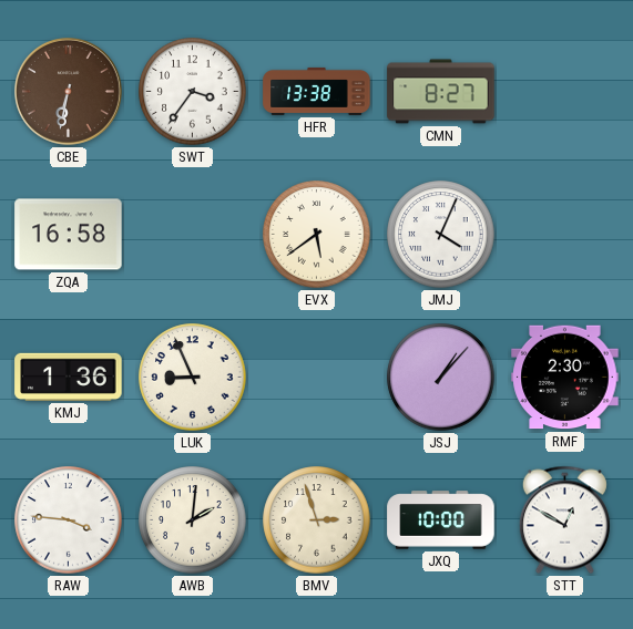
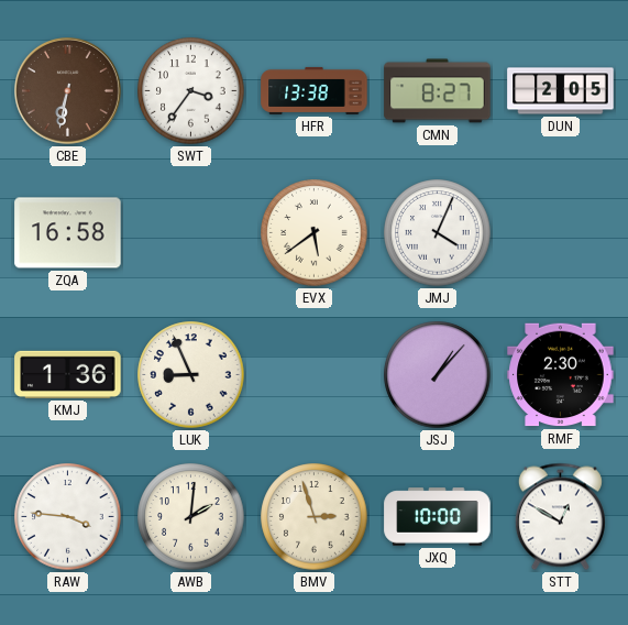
DUN: none -> 2:05 (561, 91)
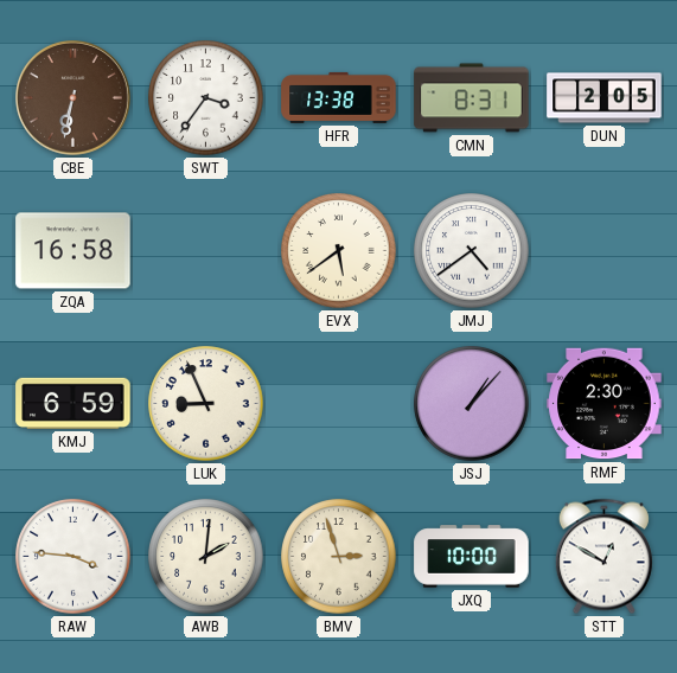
CMN: 8:27 -> 8:31 (472, 98)
JMJ: 4:04 -> 4:39 (472, 251)
KMJ: 1:36 -> 6:59 (74, 403)
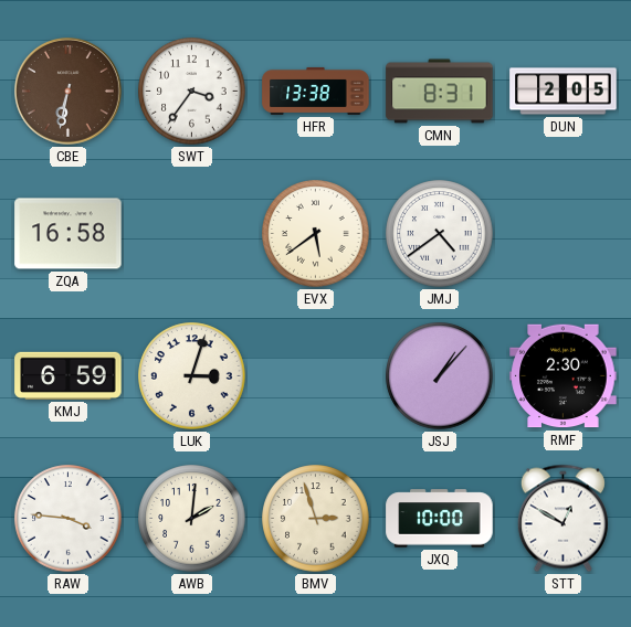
LUK: 8:56 -> 3:03 (192, 376)
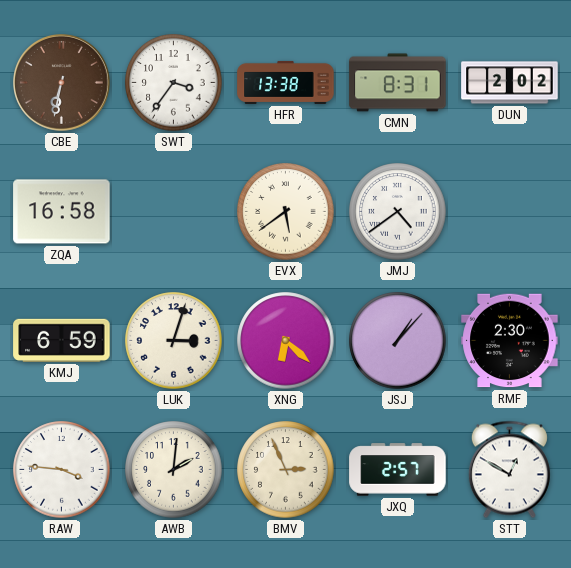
DUN: 2:05 -> 2:02 (510, 83)
XNG: none -> 6:22 (286, 341)
BMV: 2:57 -> 2:56 (286, 470)
JXQ: 10:00 -> 2:57 (398, 470)
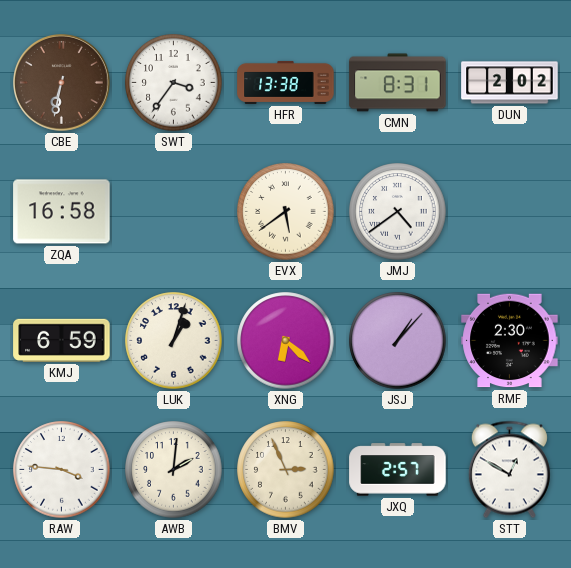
LUK: 3:03 -> 1:03 (174, 341)
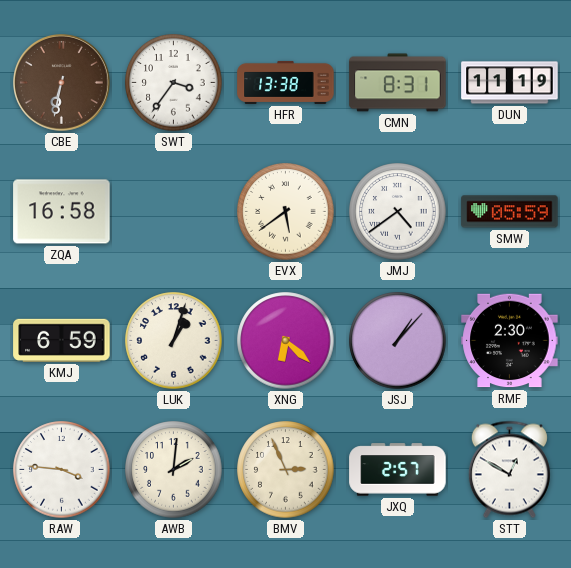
DUN: 2:02 -> 11:19 (510, 83)
SMW: none -> 05:59 (510, 212)
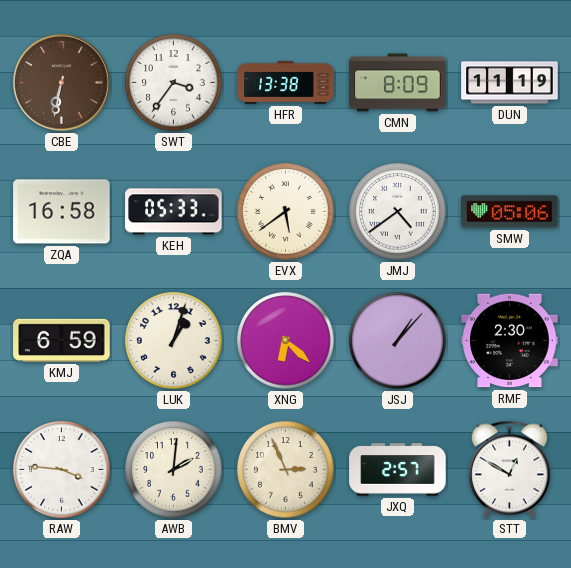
CMN: 8:31 -> 8:09 (398, 83)
KEH: none -> 05:33 (174, 212)
SMW: 05:59 -> 05:06 (510, 212)
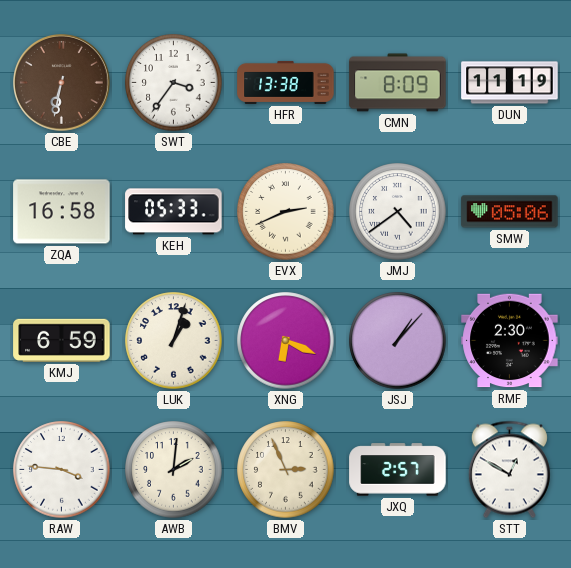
EVX: 5:39 -> 2:41 (286, 212)
XNG: 6:22 -> 6:19 (286, 341)
